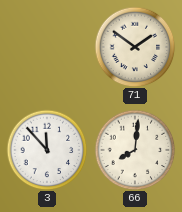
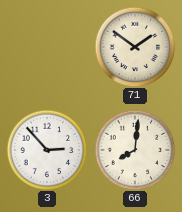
3: 11:53 -> 2:53 (47, 150)
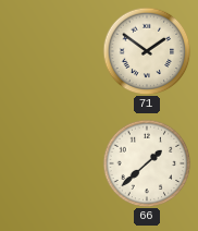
3: 2:53 -> none (47, 150)
66: 8:01 -> 1:38 (147, 163)
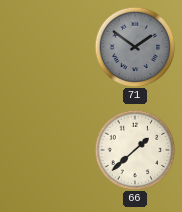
71 dial: cream -> grey (135, 47)
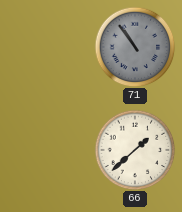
71: 1:51 -> 10:54 (135, 47)
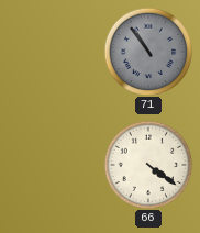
66: 1:38 -> 4:21 (148, 165)
